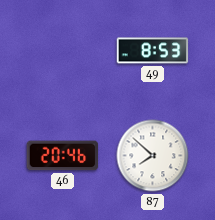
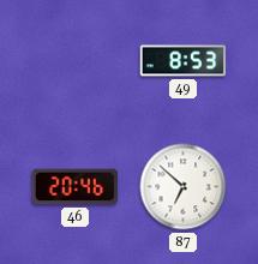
87: 7:52 -> 6:52 (184, 187)
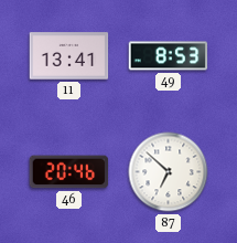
11: none -> 13:41 (69, 56)
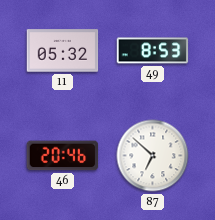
11: 13:41 -> 05:32 (63, 51)
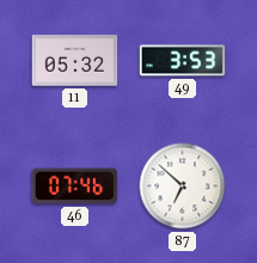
49: 8:53 -> 3:53 (183, 61)
46: 20:46 -> 07:46 (75, 186)
